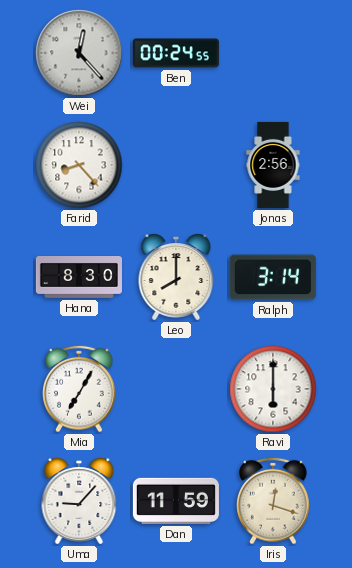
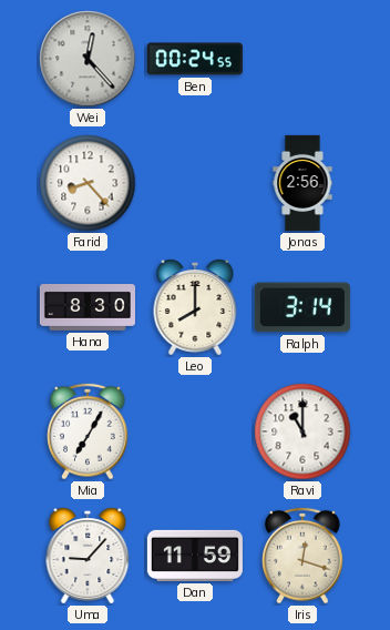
Ravi: 6:00 -> 11:00 (302, 431)
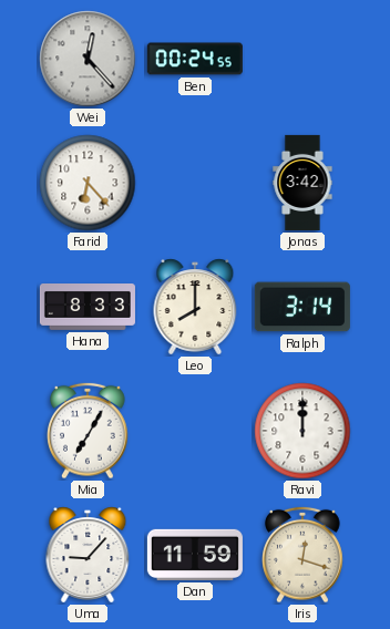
Farid: 8:23 -> 6:23 (88, 183)
Jonas: 2:56 -> 3:42 (302, 183)
Hana: 8:30 -> 8:33 (88, 308)
Ravi: 11:00 -> 12:00 (302, 431)
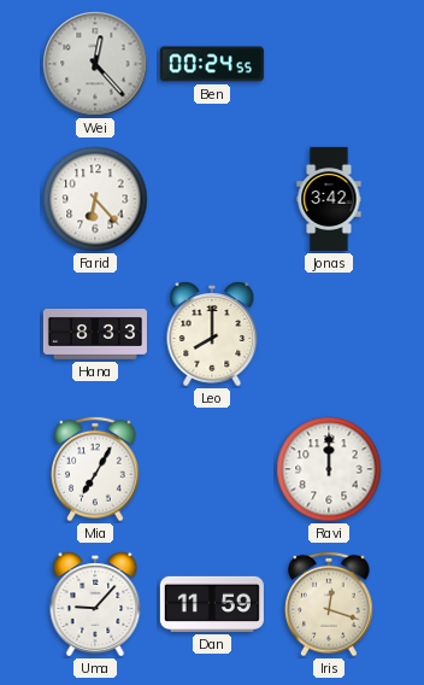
Ralph: 3:14 -> none (302, 307)
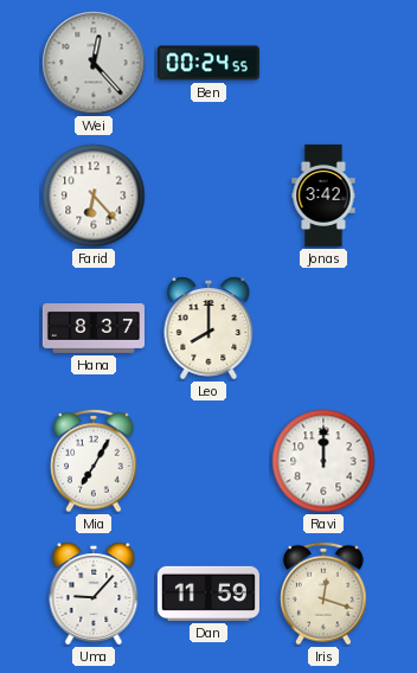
Hana: 8:33 -> 8:37 (94, 329)
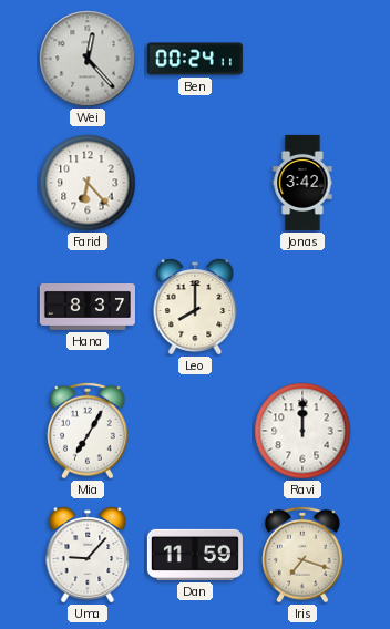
Ben: 00:24:55 -> 00:24:11 (195, 59)
Iris: 12:18 -> 7:18 (304, 555)
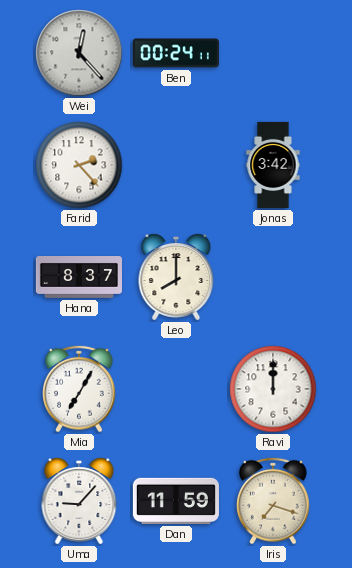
Farid: 6:23 -> 2:23 (79, 165)
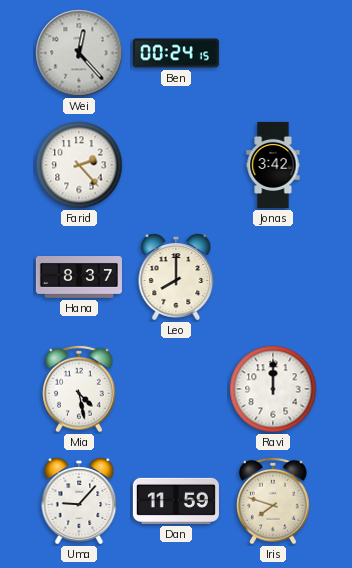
Ben: 00:24:11 -> 00:24:15 (176, 53)
Mia: 7:05 -> 4:28 (80, 389)
Iris: 7:18 -> 7:48 (274, 501)
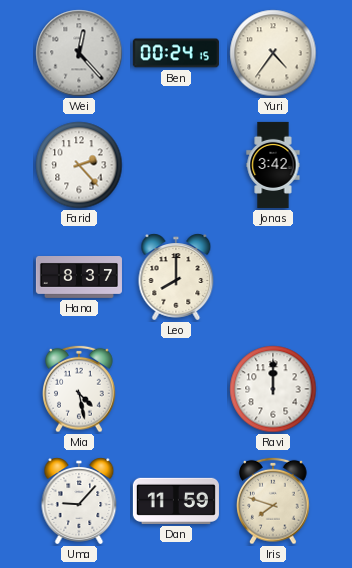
Yuri: none -> 4:36 (273, 53)
